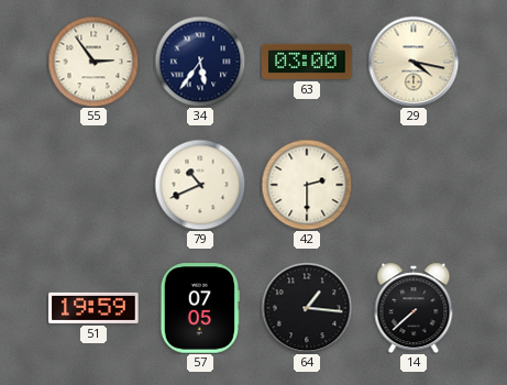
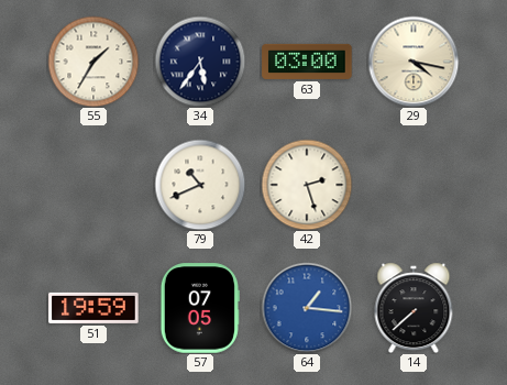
55: 2:54 -> 1:35 (93, 62)
42: 2:30 -> 2:27 (307, 185)
64 dial: black -> blue (307, 308)
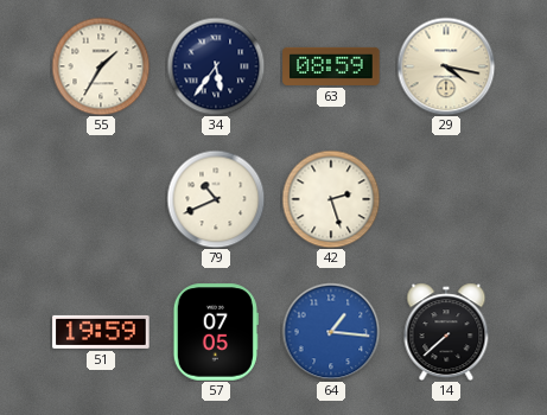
63: 03:00 -> 08:59 (331, 66)
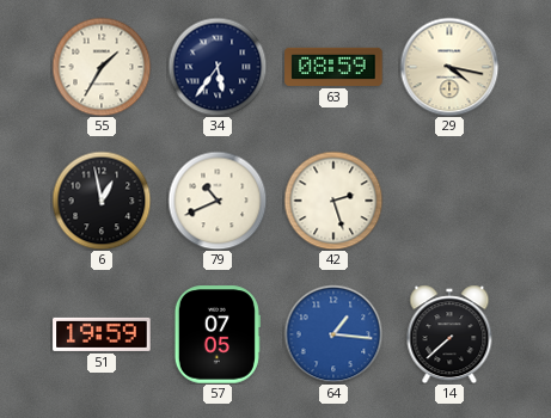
6: none -> 12:58 (102, 201)
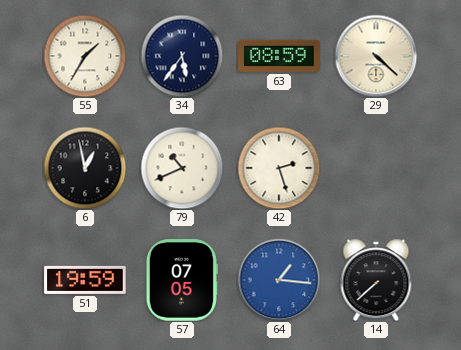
29: 4:17 -> 4:22 (376, 56)
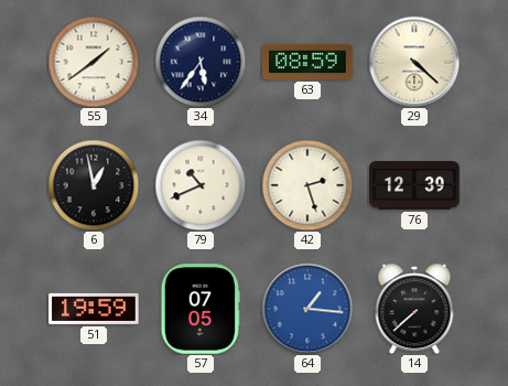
55: 1:35 -> 1:39 (94, 62)
76: none -> 12:39 (414, 185)
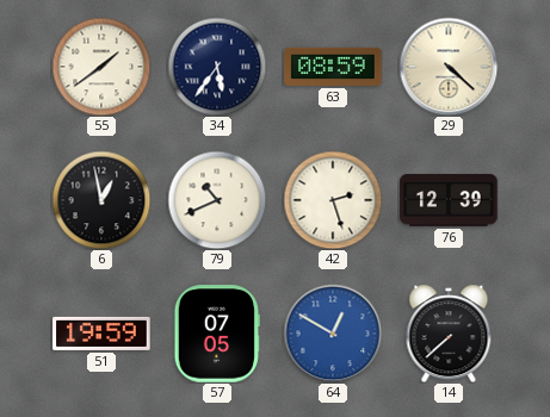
64: 1:16 -> 12:50 (333, 334)
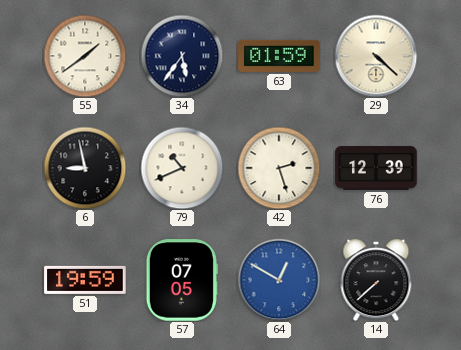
63: 08:59 -> 01:59 (279, 56)
6: 12:58 -> 8:58 (85, 168)
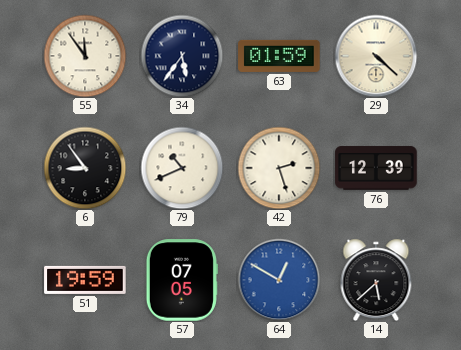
55: 1:39 -> 11:54 (85, 56)
6: 8:58 -> 8:54 (85, 168)
14: 7:38 -> 5:38 (376, 280)
